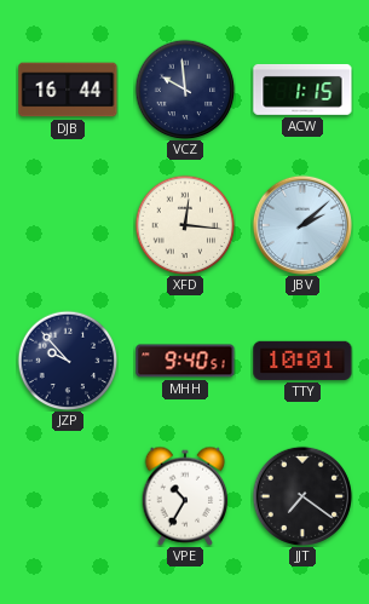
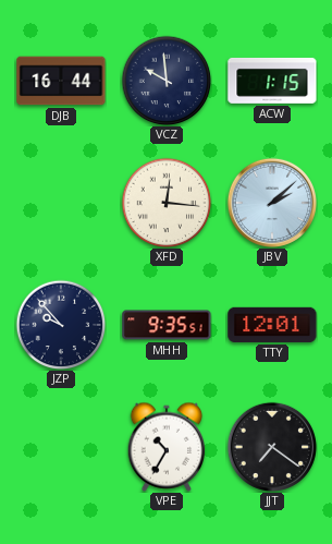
MHH: 9:40 -> 9:35 (167, 325)
TTY: 10:01 -> 12:01 (272, 325)
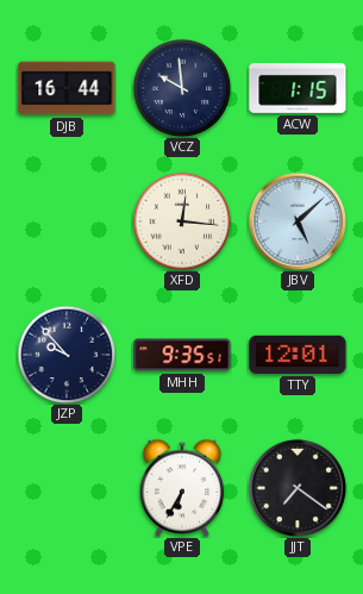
JBV: 2:08 -> 5:08 (296, 220)
VPE: 10:35 -> 6:35 (182, 488)
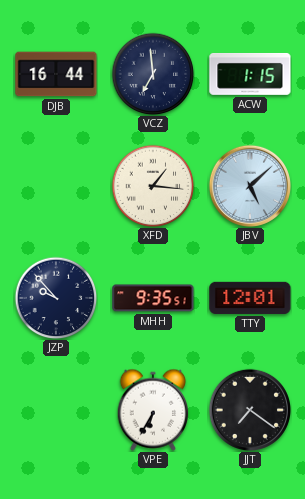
VCZ: 9:59 -> 6:59 (153, 74)
XFD: 12:16 -> 1:16 (153, 186)
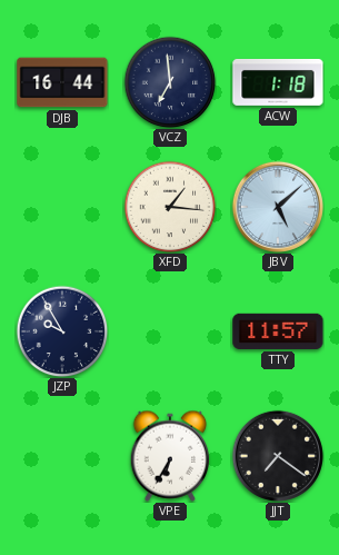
ACW: 1:15 -> 1:18 (278, 82)
JZP: 9:53 -> 9:55 (62, 331)
MHH: 9:35 -> none (153, 298)
TTY: 12:01 -> 11:57 (278, 331)
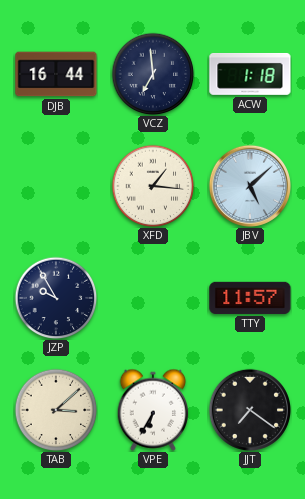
TAB: none -> 3:08 (56, 410)
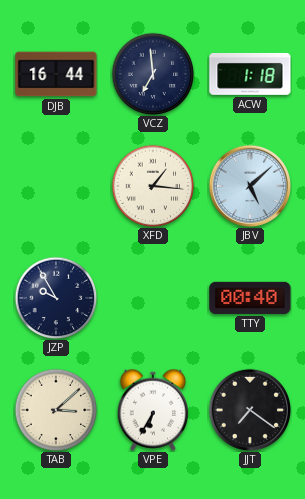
TTY: 11:57 -> 00:40 (250, 298)
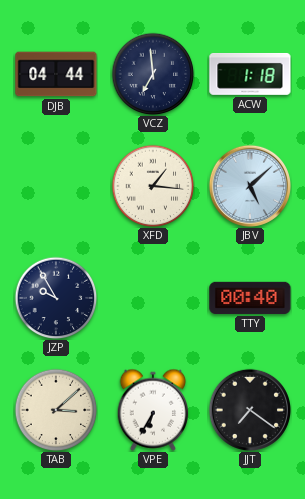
DJB: 16:44 -> 04:44 (56, 74)
